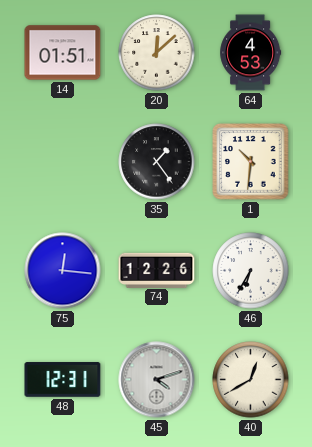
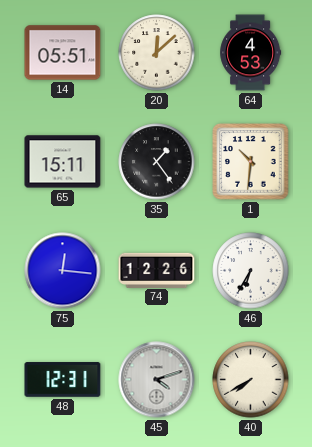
14: 01:51 -> 05:51 (63, 53)
65: none -> 15:11 (63, 162)
40: 12:40 -> 7:40 (251, 380)
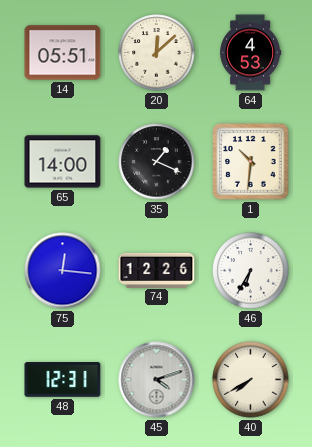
65: 15:11 -> 14:00 (63, 162)
35: 1:24 -> 1:19 (157, 162)
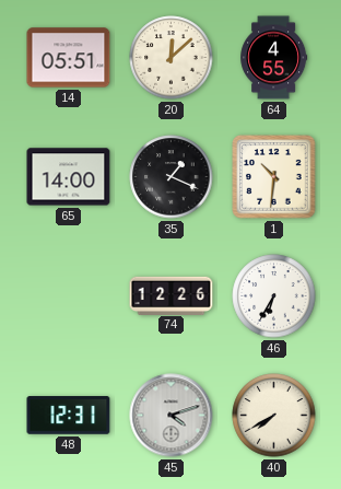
64: 4:53 -> 4:55 (274, 58)
75: 12:16 -> none (63, 271)
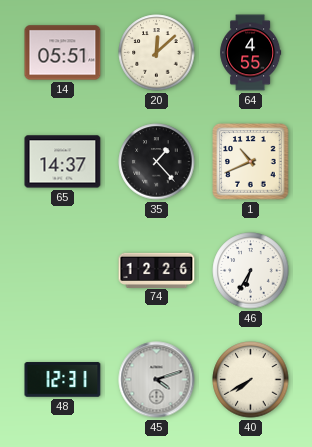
65: 14:00 -> 14:37 (63, 162)
35: 1:19 -> 1:23 (157, 162)
1: 10:31 -> 10:41 (251, 162)
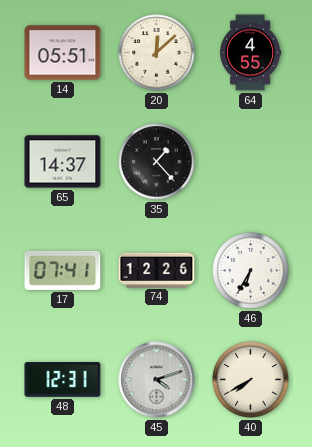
1: 10:41 -> none (251, 162)
17: none -> 07:41 (63, 270)
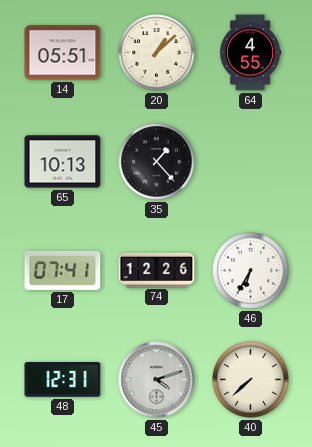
20: 12:08 -> 1:08 (157, 53)
65: 14:37 -> 10:13 (63, 162)
40: 7:40 -> 7:38 (251, 380)
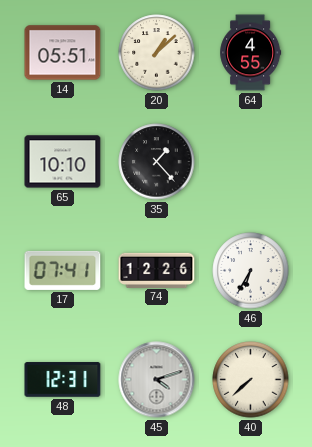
65: 10:13 -> 10:10 (63, 162)
